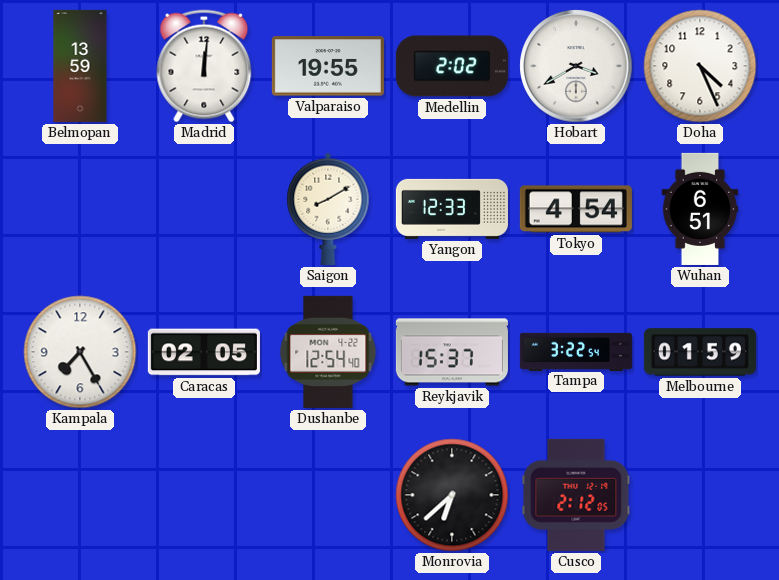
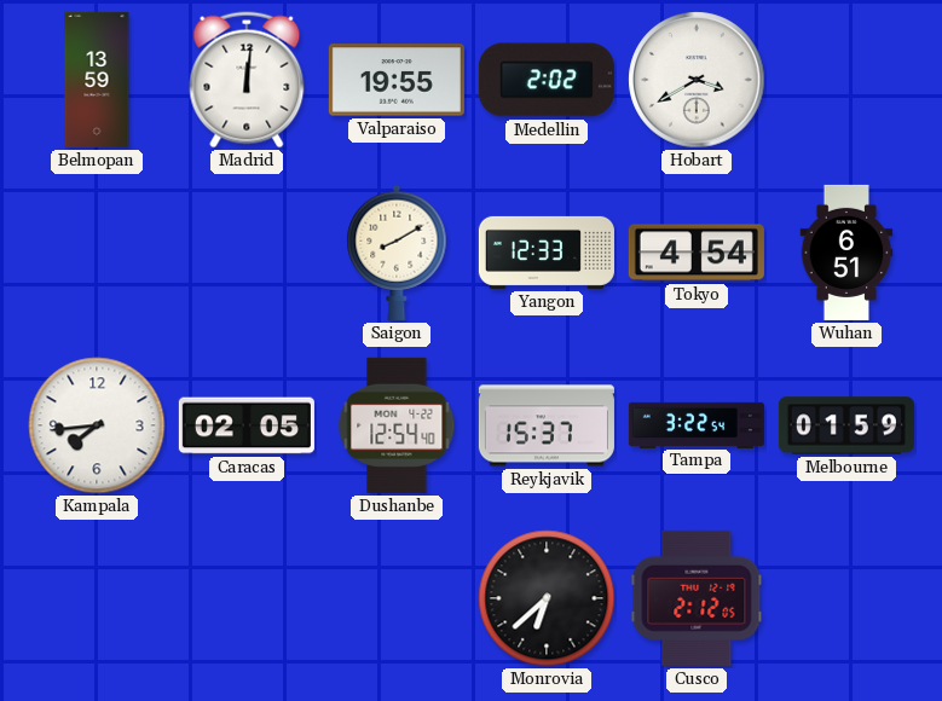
Doha: 4:26 -> none (700, 66)
Kampala: 7:25 -> 7:44 (97, 425)
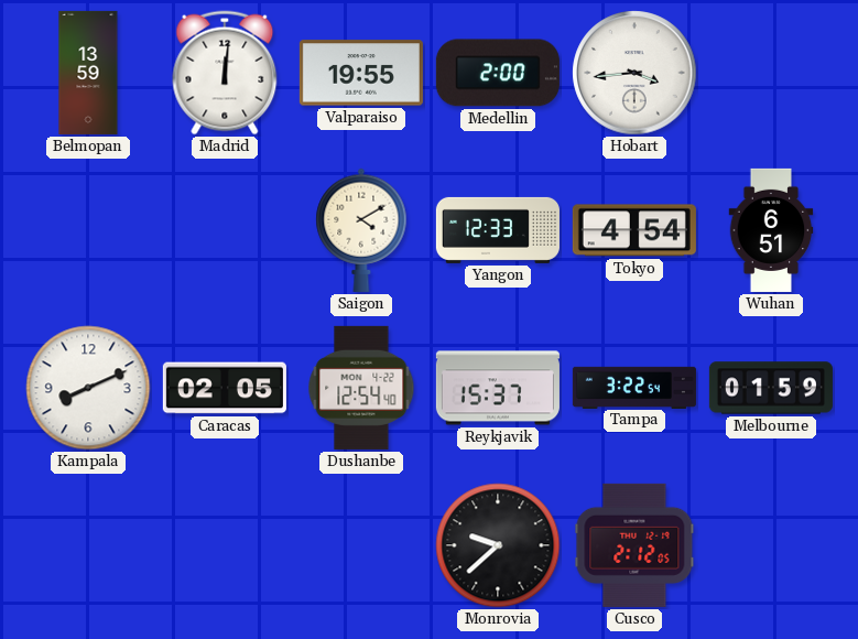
Medellin: 2:02 -> 2:00 (498, 73)
Hobart: 3:40 -> 3:44 (634, 73)
Saigon: 8:10 -> 4:10 (361, 230)
Kampala: 7:44 -> 8:11 (88, 388)
Monrovia: 6:38 -> 9:38 (498, 545)
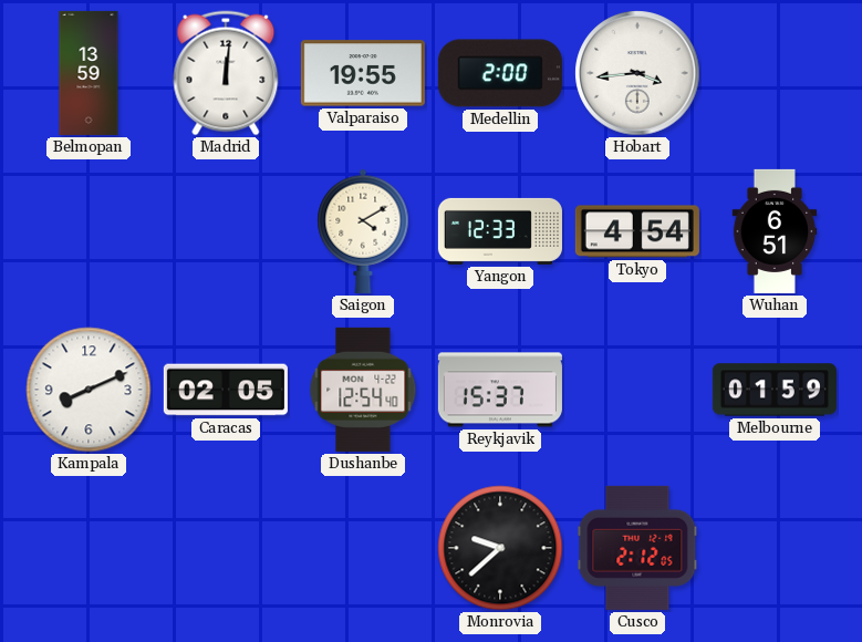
Tampa: 3:22 -> none (634, 387)
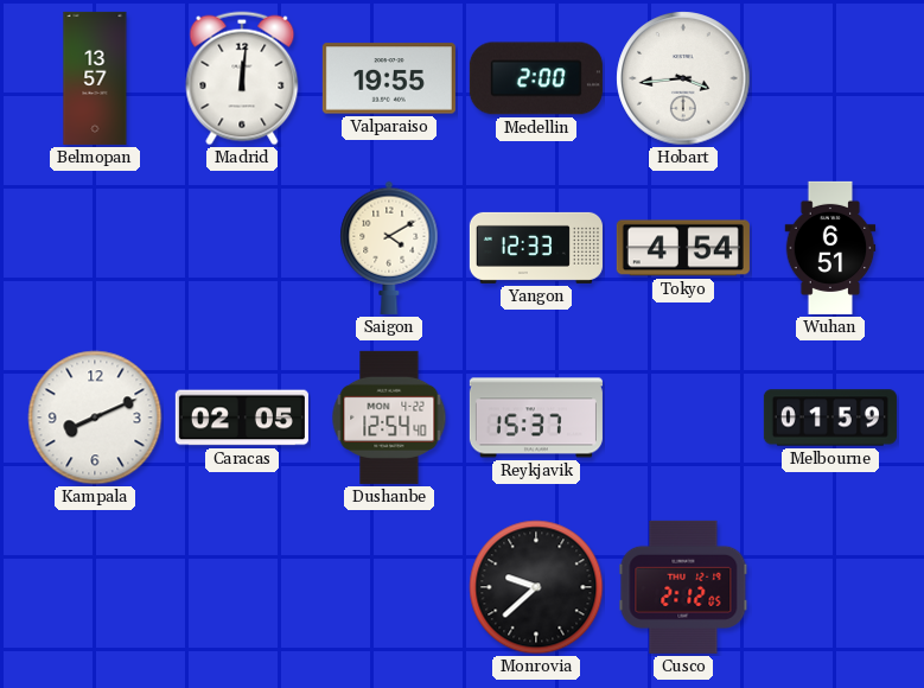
Belmopan: 13:59 -> 13:57 (95, 78)
